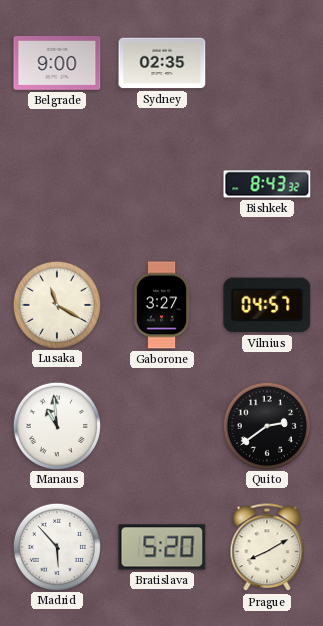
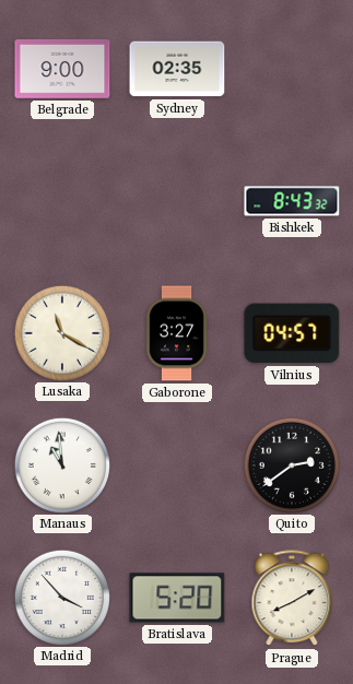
Madrid: 5:53 -> 3:53 (61, 597)
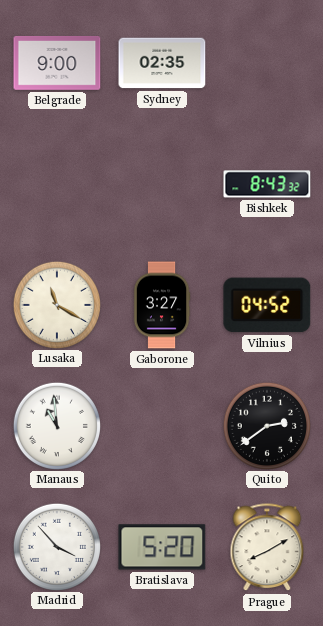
Vilnius: 04:57 -> 04:52 (267, 305)
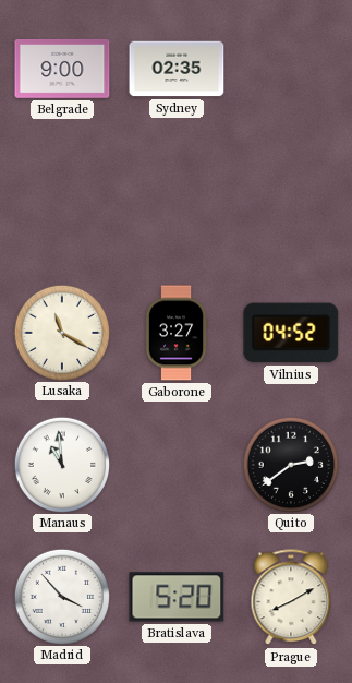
Bishkek: 8:43 -> none (267, 184)
